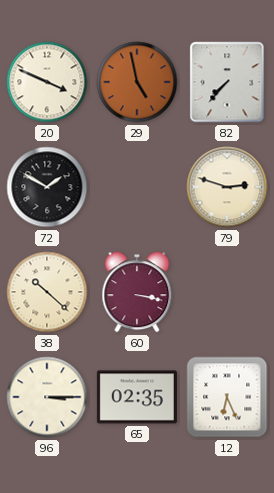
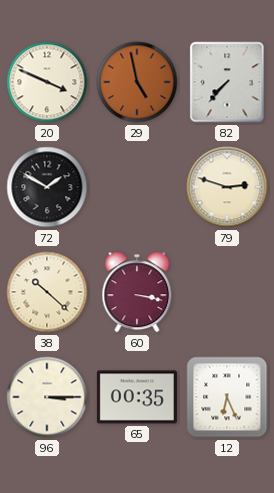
65: 02:35 -> 00:35 (137, 397)
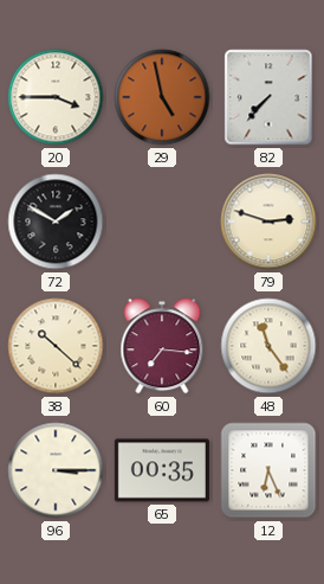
20: 3:49 -> 3:45 (56, 97)
60: 3:17 -> 7:16 (162, 346)
48: none -> 11:24 (268, 346)
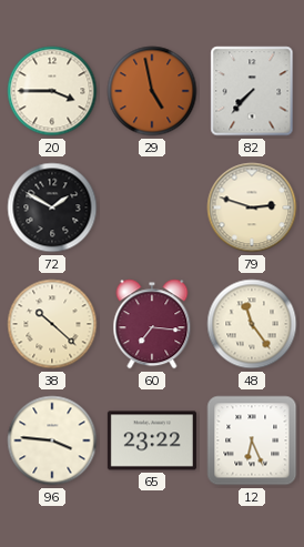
96: 3:15 -> 3:46 (52, 440)
65: 00:35 -> 23:22 (152, 440)
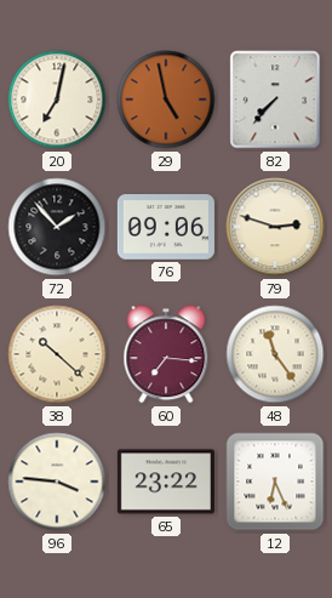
20: 3:45 -> 7:02 (57, 99)
72: 1:50 -> 1:53 (57, 227)
76: none -> 09:06 (166, 227)
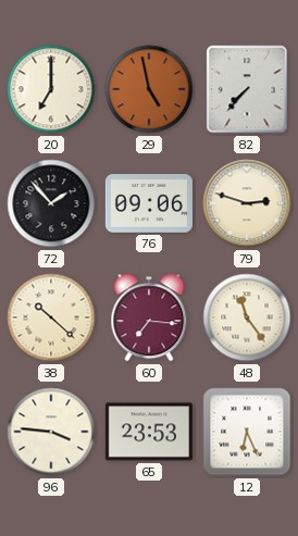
20: 7:02 -> 7:00 (51, 89)
65: 23:22 -> 23:53 (149, 432)
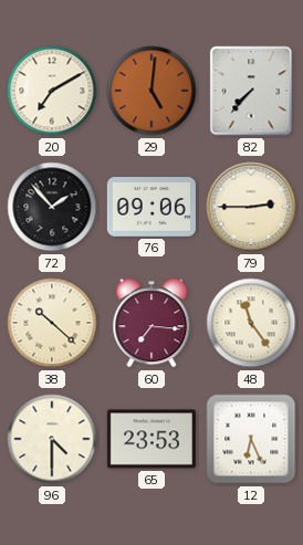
20: 7:00 -> 7:10 (52, 91)
29: 4:58 -> 5:01 (151, 91)
79: 2:48 -> 2:45 (251, 207)
96: 3:46 -> 4:30 (52, 439)
